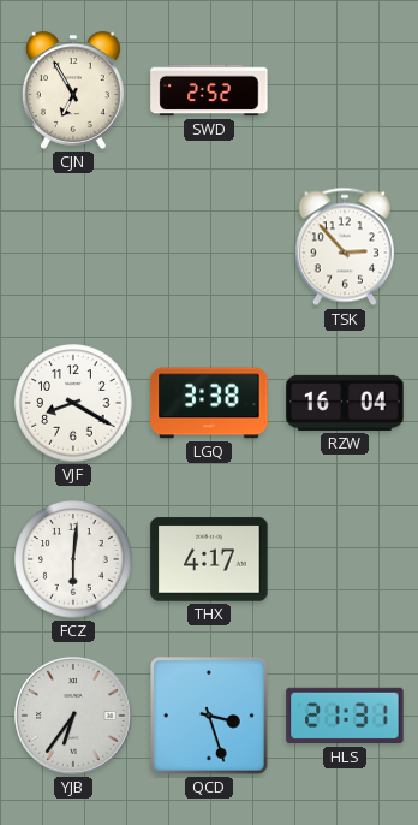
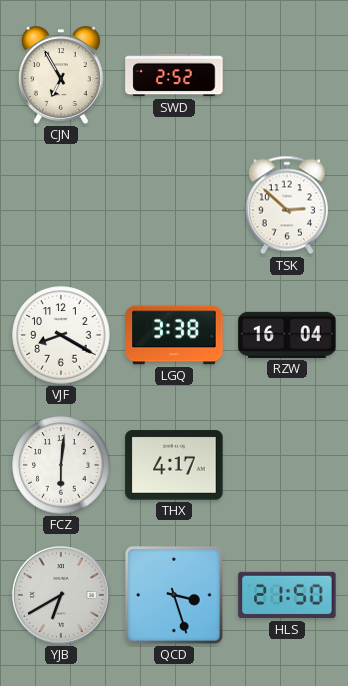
TSK: 2:53 -> 2:52 (287, 205)
YJB: 6:36 -> 6:40 (62, 596)
HLS: 21:31 -> 21:50 (287, 595)
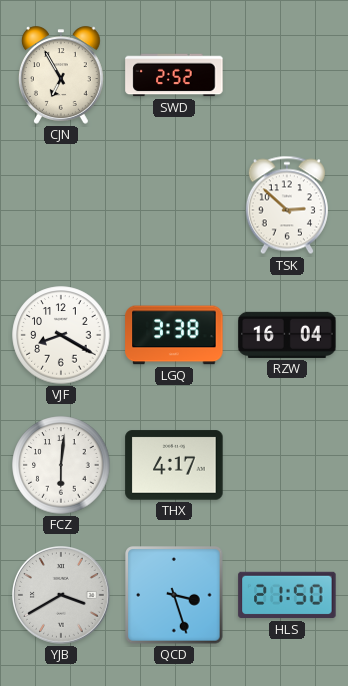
YJB: 6:40 -> 3:40 (62, 596)
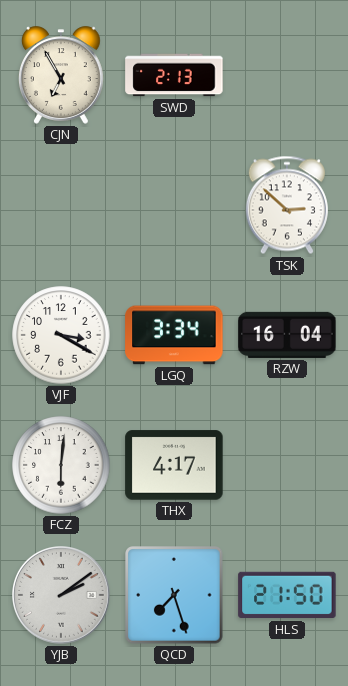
SWD: 2:52 -> 2:13 (174, 75)
VJF: 8:20 -> 3:20 (61, 335)
LGQ: 3:38 -> 3:34 (174, 335)
YJB: 3:40 -> 2:09 (62, 596)
QCD: 3:27 -> 7:27 (174, 595)
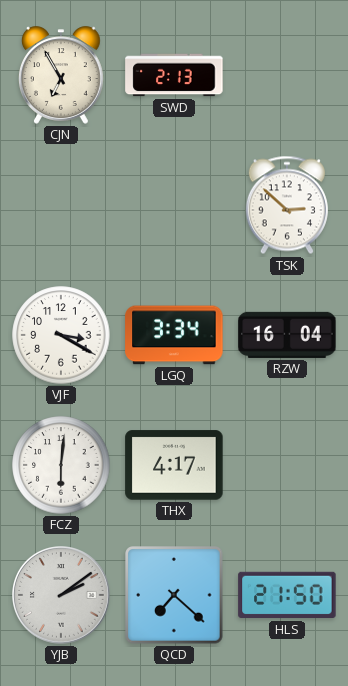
QCD: 7:27 -> 7:22 (174, 595)
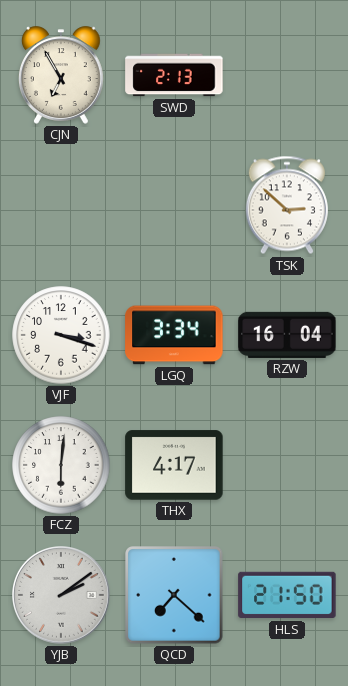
VJF: 3:20 -> 3:18 (61, 335)
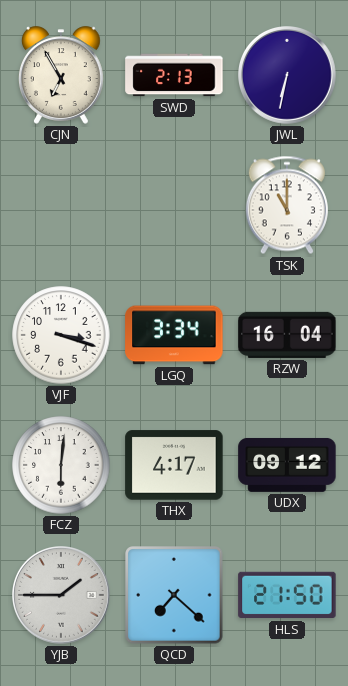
JWL: none -> 6:32 (288, 76)
TSK: 2:52 -> 11:00 (287, 205)
UDX: none -> 09:12 (287, 465)
YJB: 2:09 -> 1:45 (62, 596)
